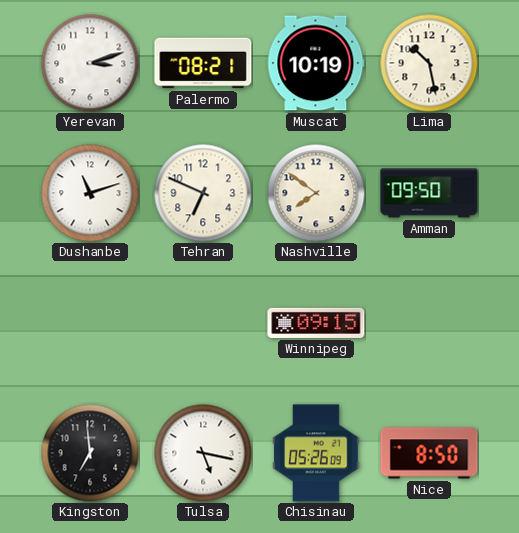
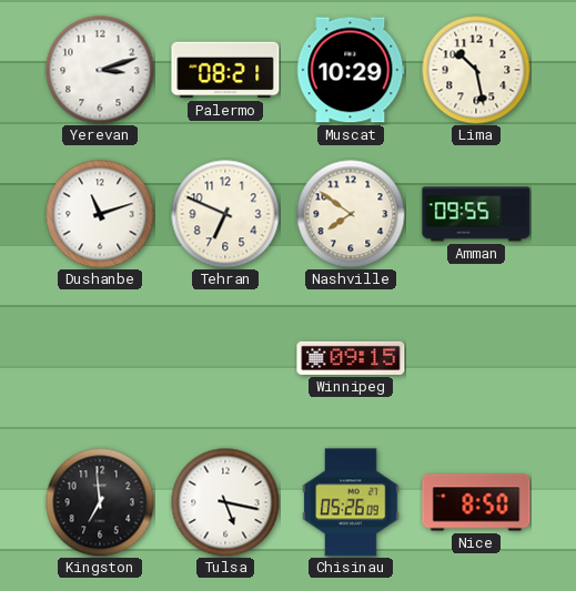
Muscat: 10:19 -> 10:29 (351, 70)
Amman: 09:50 -> 09:55 (476, 214)
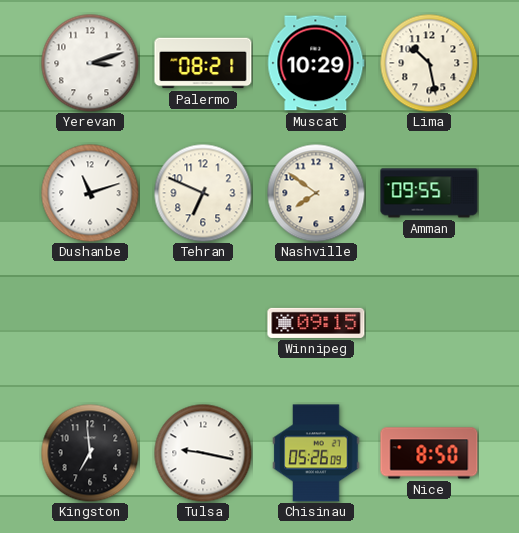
Tulsa: 5:17 -> 9:17 (203, 453)
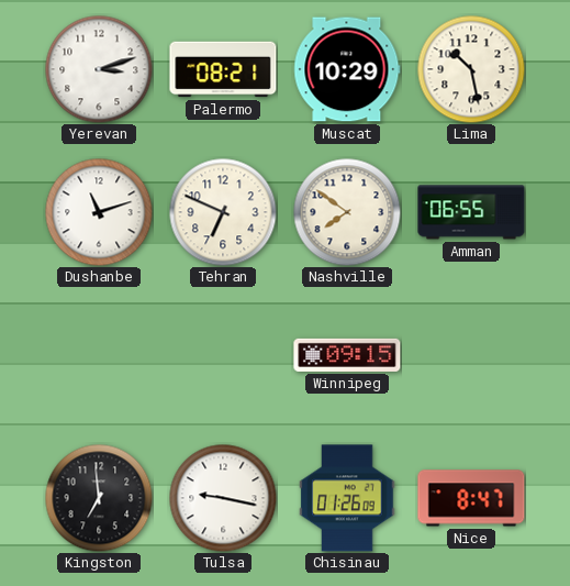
Amman: 09:55 -> 06:55 (471, 212)
Chisinau: 05:26 -> 01:26 (347, 498)
Nice: 8:50 -> 8:47 (471, 498)
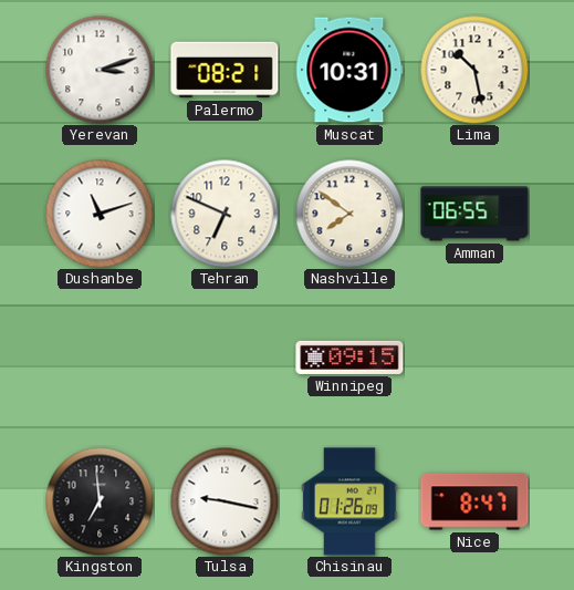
Muscat: 10:29 -> 10:31 (349, 70)
